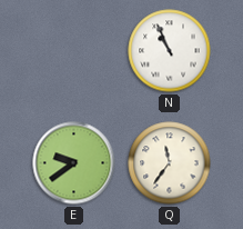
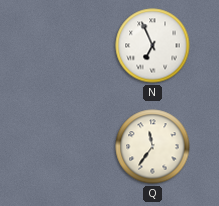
N: 10:56 -> 6:56 (153, 46)
E: 9:39 -> none (74, 163)
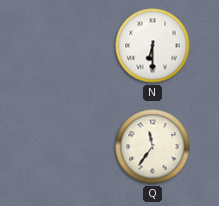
N: 6:56 -> 6:30 (153, 46)
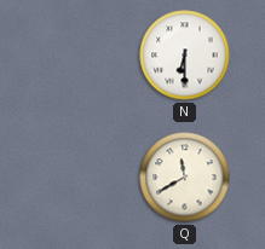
Q: 11:36 -> 11:40 (185, 178)
